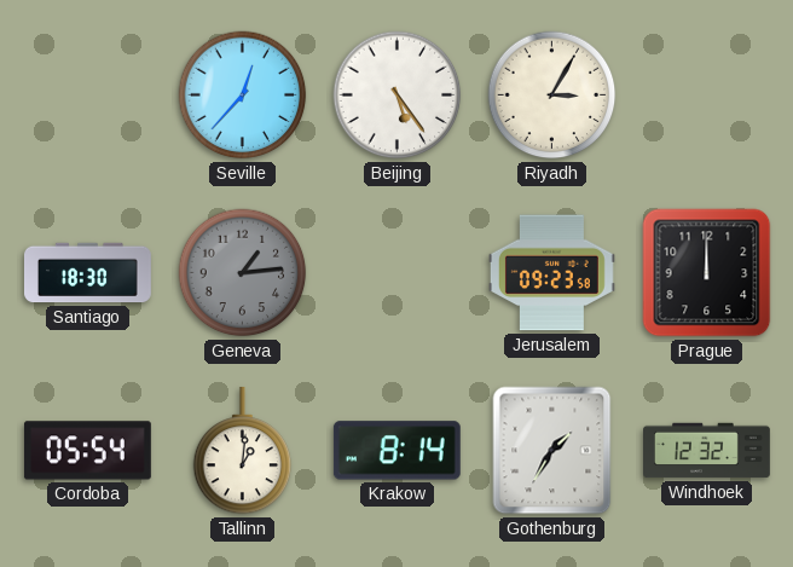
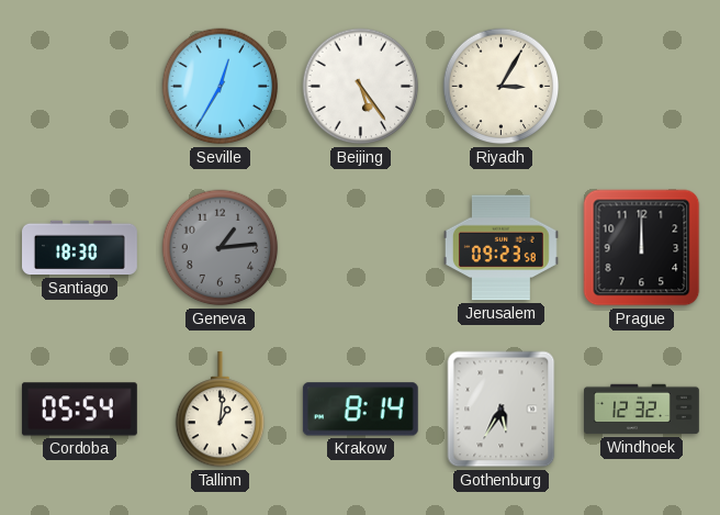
Seville: 12:37 -> 12:35 (221, 87)
Gothenburg: 1:35 -> 5:35 (502, 410)
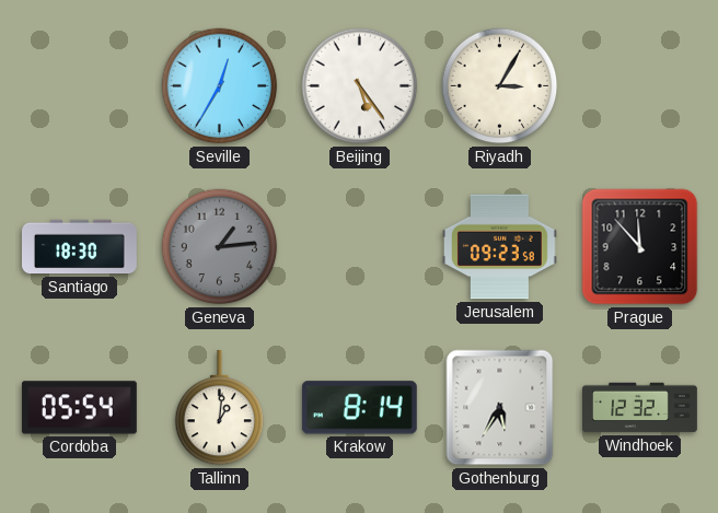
Prague: 12:00 -> 11:53 (640, 247)
